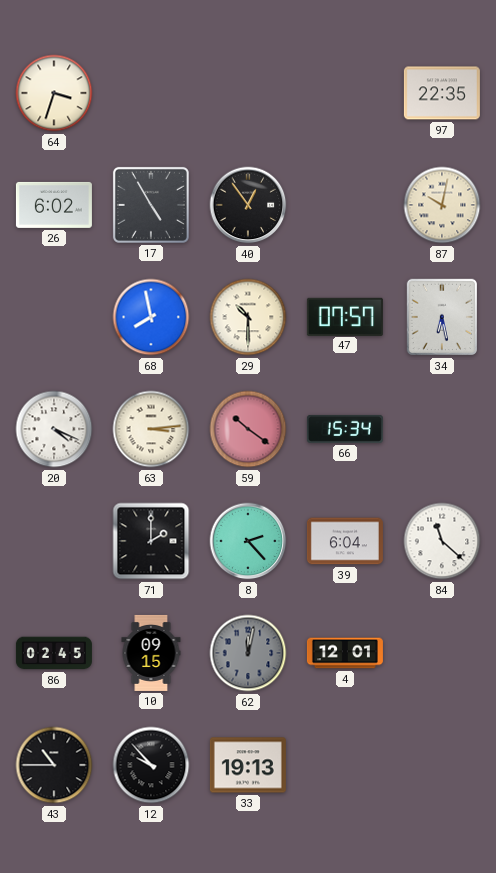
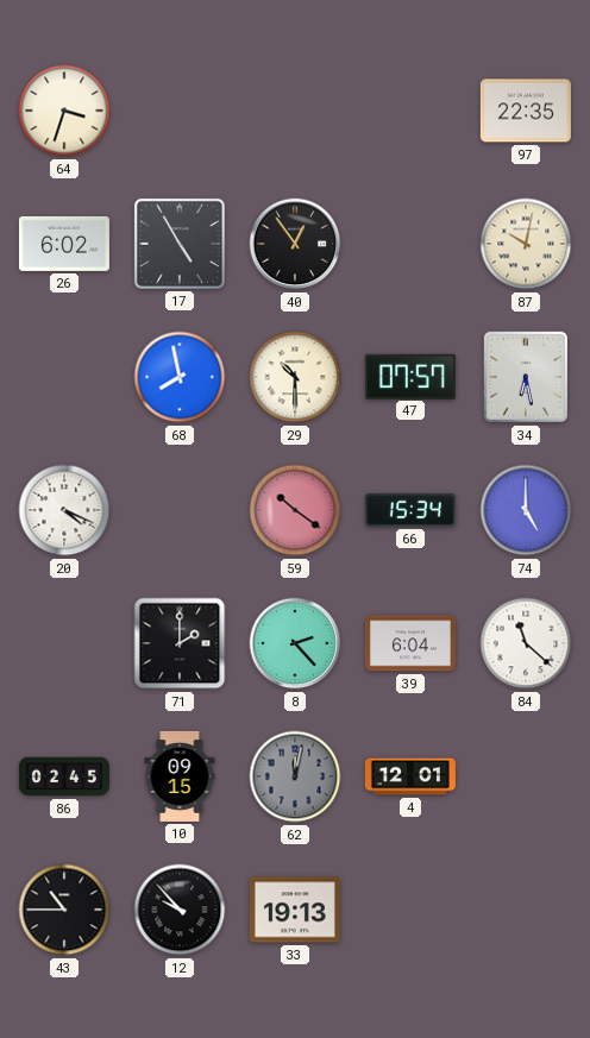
63: 3:14 -> none (151, 429)
74: none -> 5:00 (526, 510)
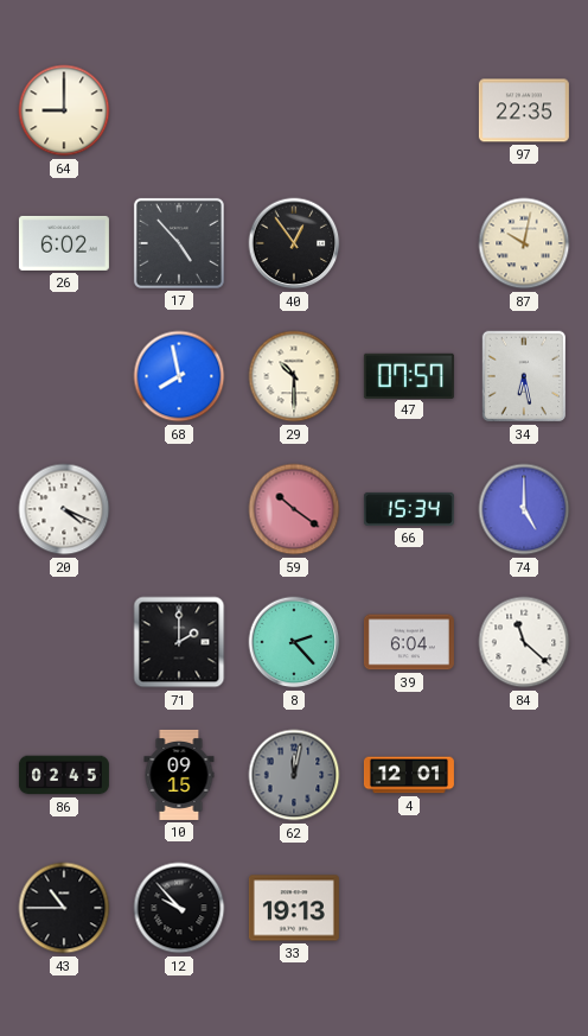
64: 3:33 -> 9:00 (64, 110)
17: 4:55 -> 4:53 (179, 243)
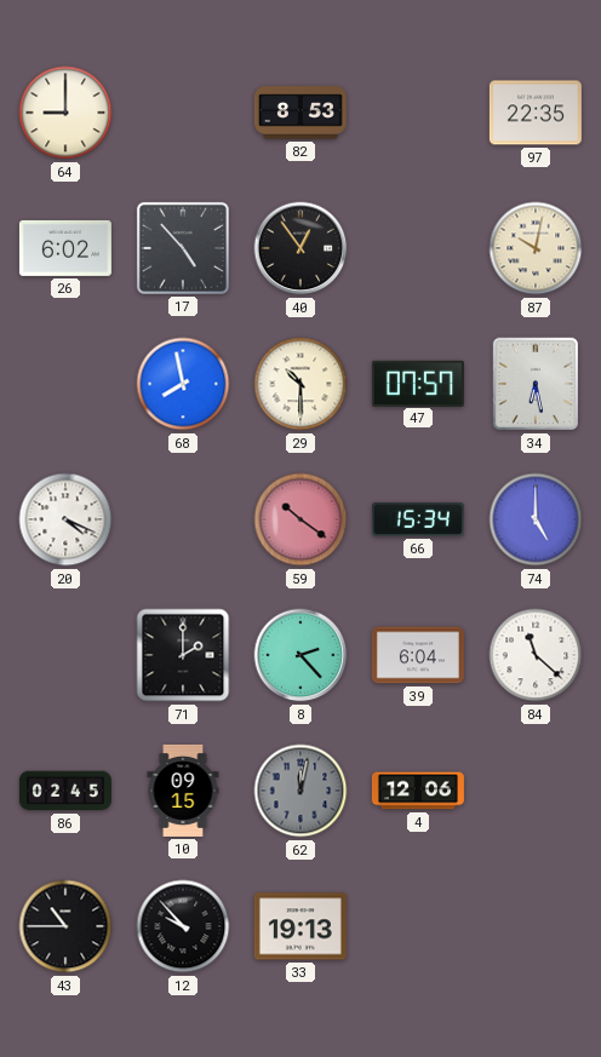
82: none -> 8:53 (300, 113)
4: 12:01 -> 12:06 (418, 791)
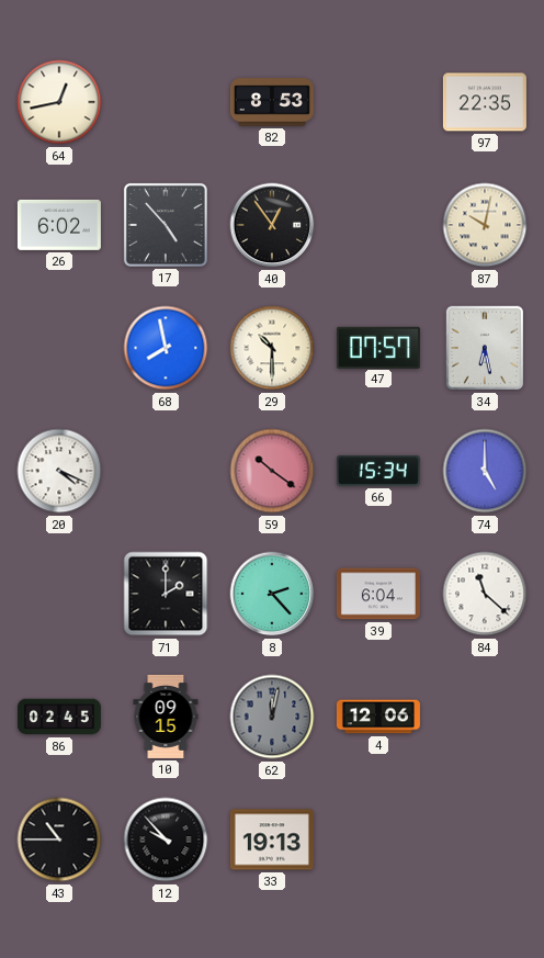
64: 9:00 -> 12:43 (59, 102)
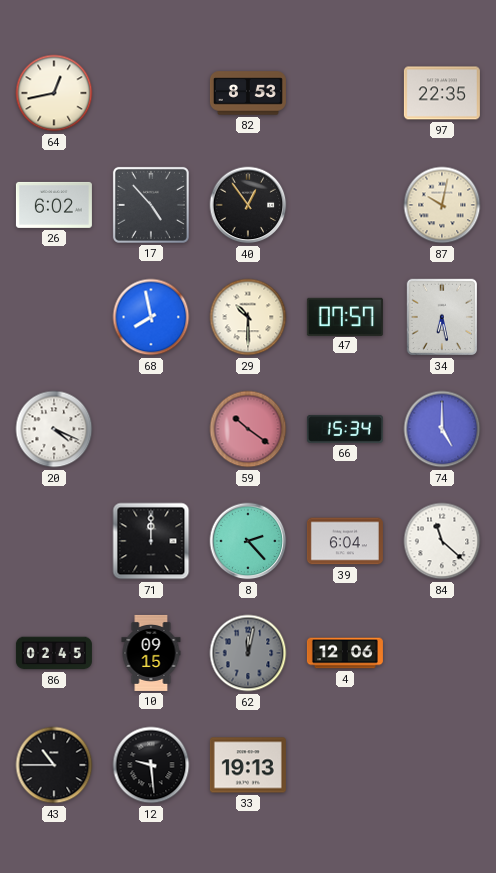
71: 2:00 -> 12:00 (151, 541)
12: 9:53 -> 9:29 (151, 765)
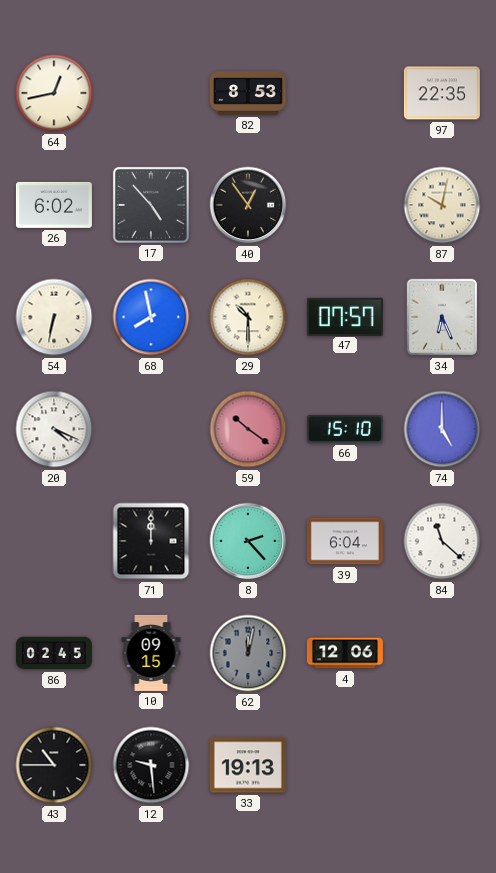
54: none -> 6:32 (54, 317)
34: 6:28 -> 6:26 (441, 317)
66: 15:34 -> 15:10 (345, 429)
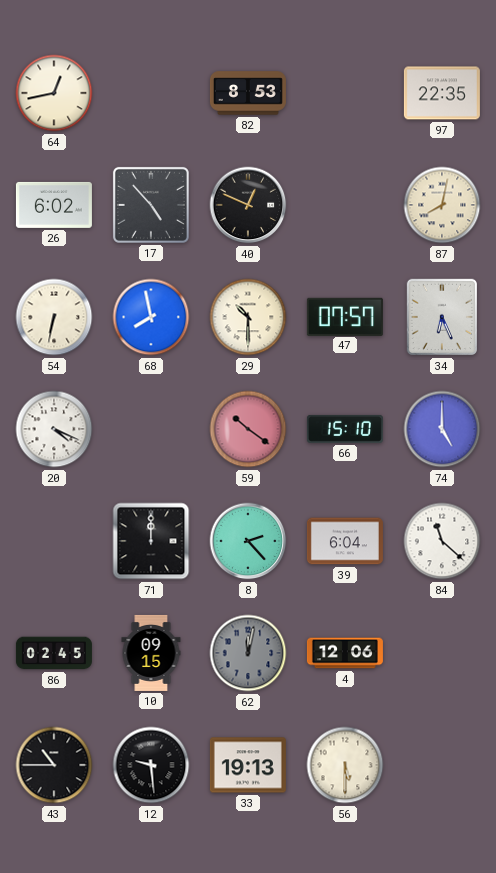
40: 12:54 -> 12:49 (248, 205)
87: 10:02 -> 8:02 (442, 205)
56: none -> 5:30 (345, 765)
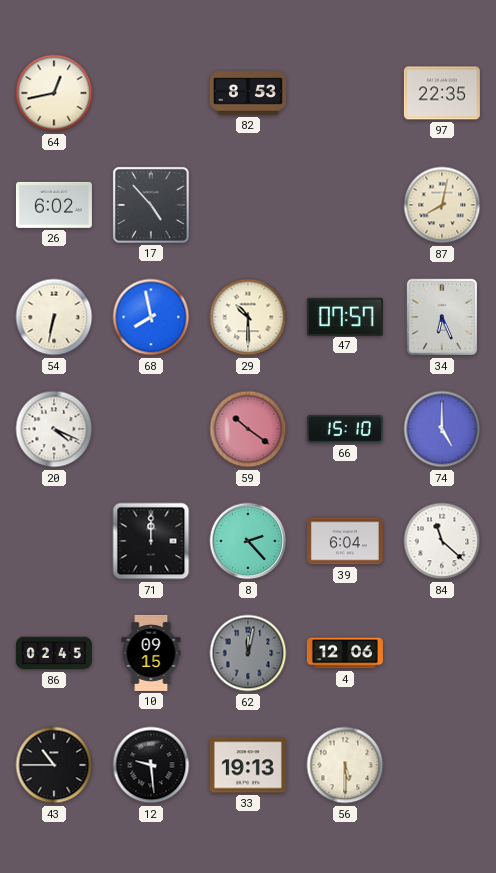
40: 12:49 -> none (248, 205)
